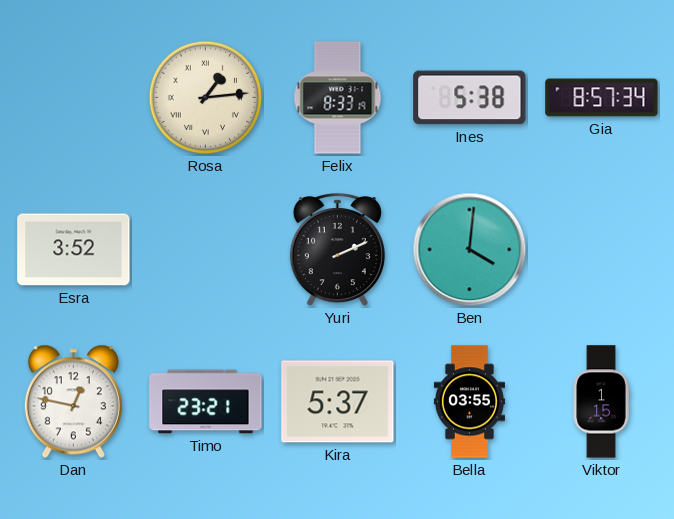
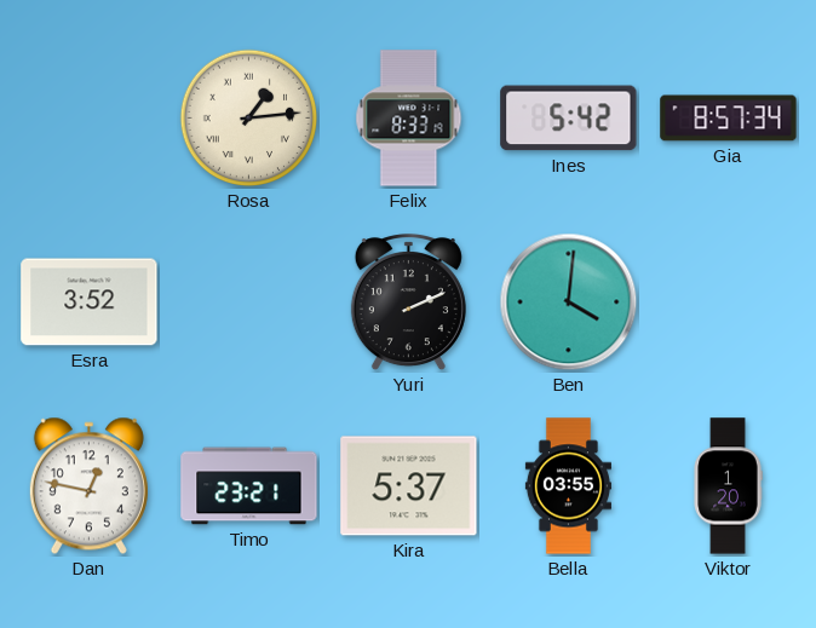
Ines: 5:38 -> 5:42 (569, 119)
Viktor: 1:15 -> 1:20 (728, 486)
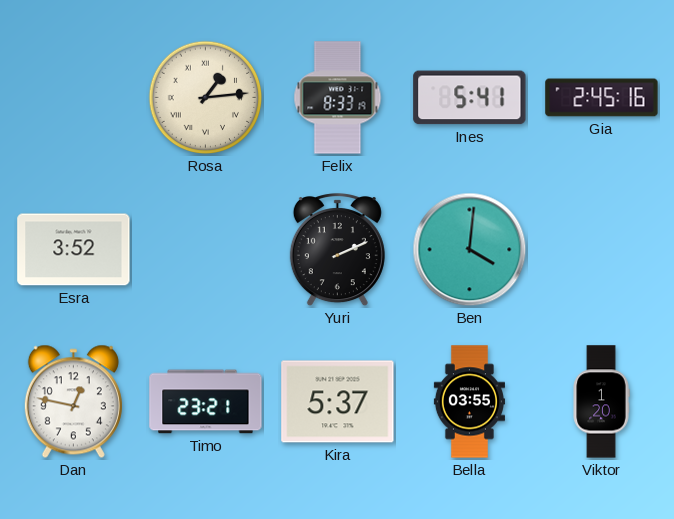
Ines: 5:42 -> 5:41 (470, 98)
Gia: 8:57 -> 2:45 (602, 98)
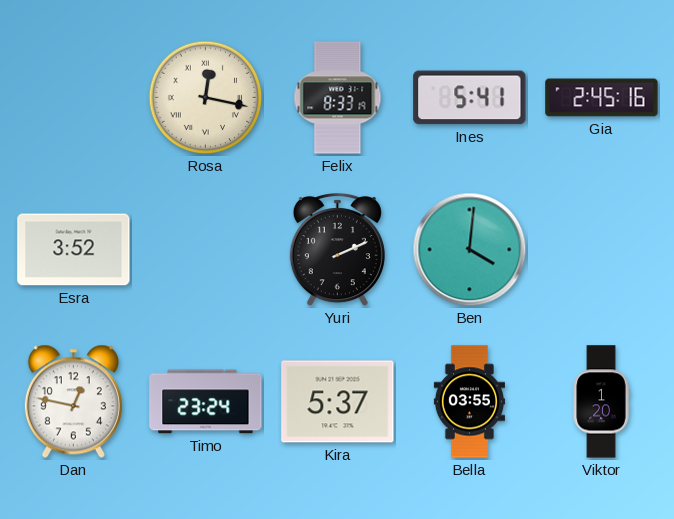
Rosa: 1:14 -> 12:17 (206, 98)
Timo: 23:21 -> 23:24 (206, 402)
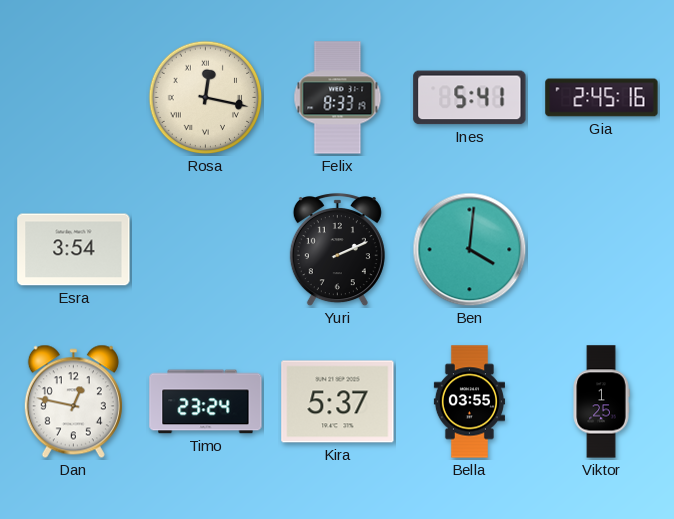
Esra: 3:52 -> 3:54 (74, 250)
Viktor: 1:20 -> 1:25 (601, 402)
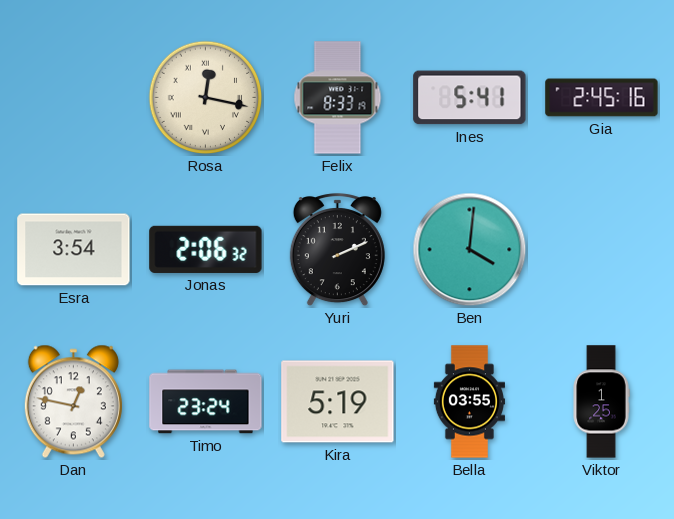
Jonas: none -> 2:06 (206, 249)
Kira: 5:37 -> 5:19 (338, 402)
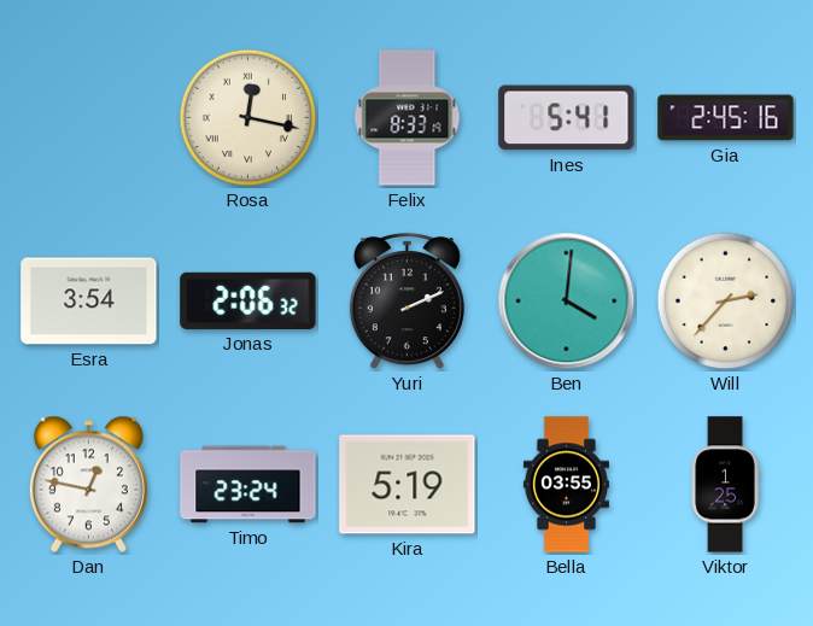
Will: none -> 2:37 (726, 302)
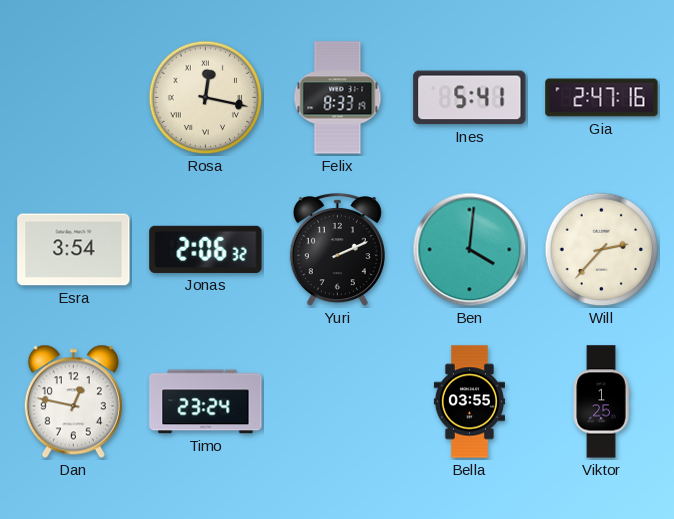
Gia: 2:45 -> 2:47 (602, 98)
Kira: 5:19 -> none (408, 485)
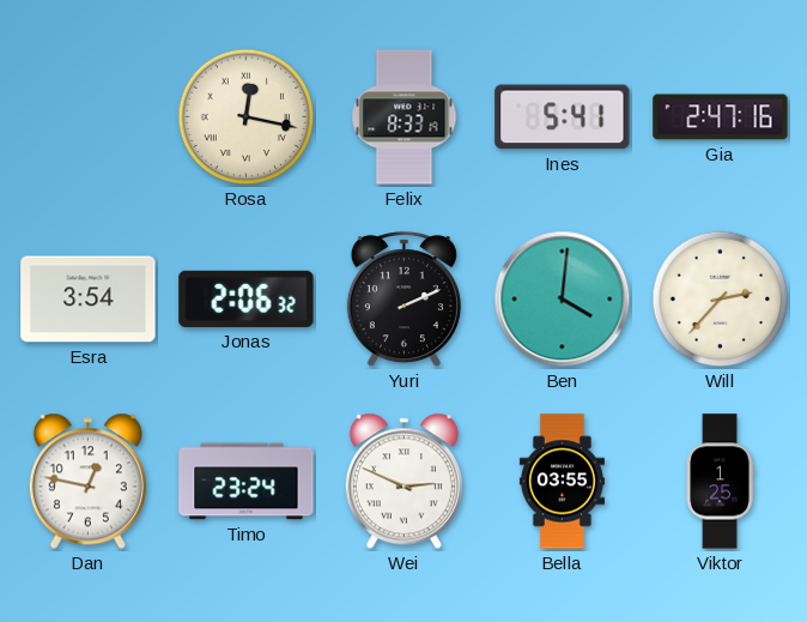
Wei: none -> 2:49 (403, 482)
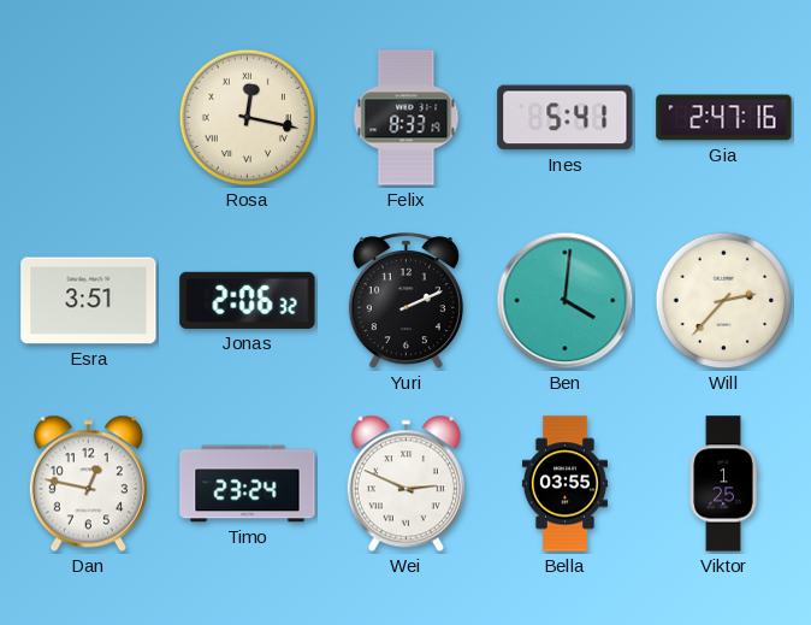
Esra: 3:54 -> 3:51 (89, 301)
